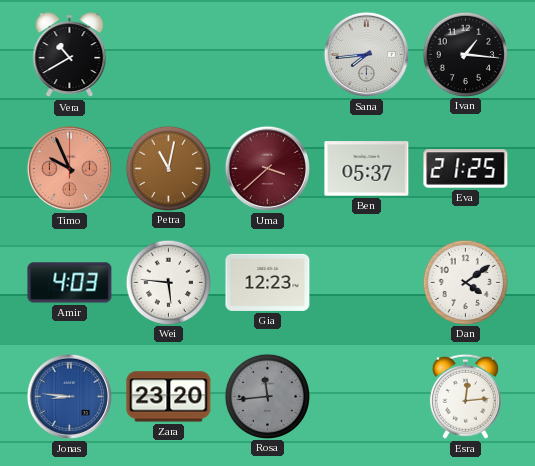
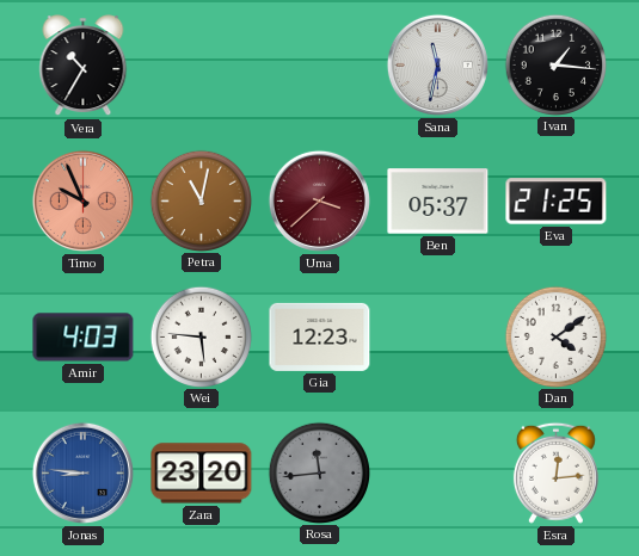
Vera: 10:40 -> 10:35 (84, 66)
Sana: 7:44 -> 11:32 (437, 64)
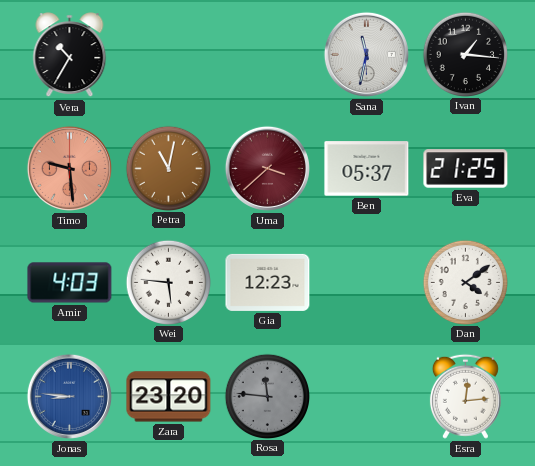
Timo: 9:56 -> 9:29 (69, 168)
Rosa: 11:44 -> 11:46 (267, 396)
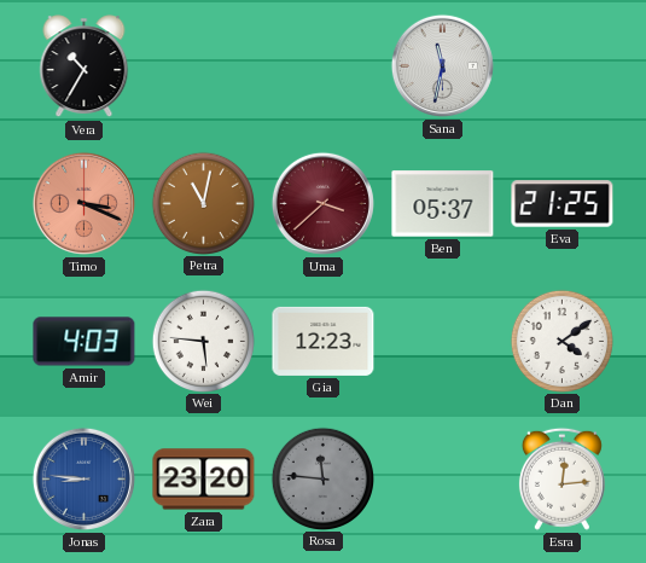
Ivan: 1:16 -> none (465, 54)
Timo: 9:29 -> 3:19 (83, 203)
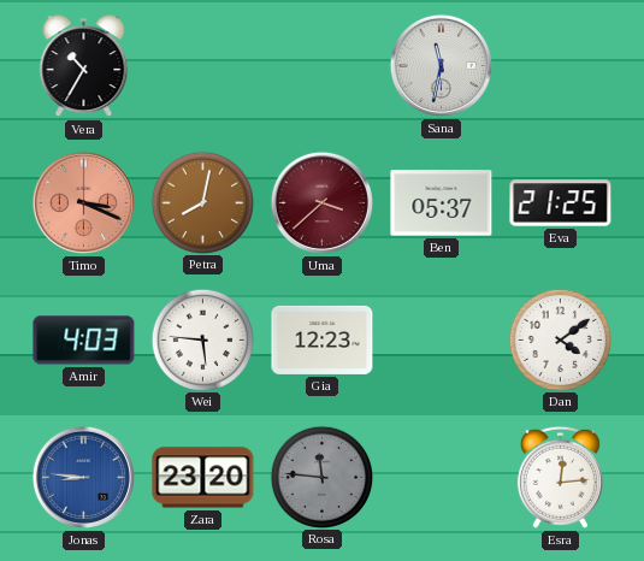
Petra: 11:02 -> 8:02 (202, 202)
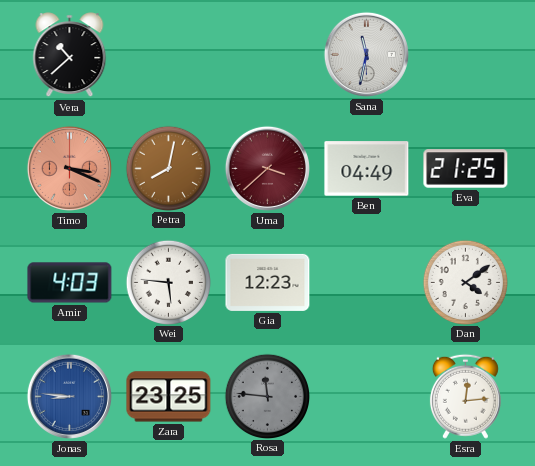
Vera: 10:35 -> 10:38 (70, 55)
Ben: 05:37 -> 04:49 (367, 169)
Zara: 23:20 -> 23:25 (169, 397)
